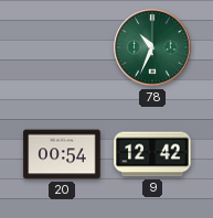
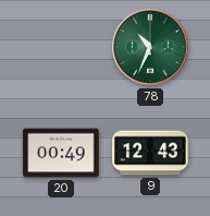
20: 00:54 -> 00:49 (61, 153)
9: 12:42 -> 12:43 (150, 153)
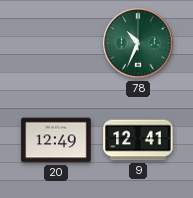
20: 00:49 -> 12:49 (56, 140)
9: 12:43 -> 12:41 (138, 140)
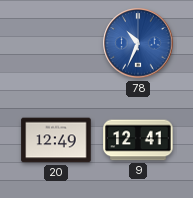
78 dial: green -> blue (138, 43)
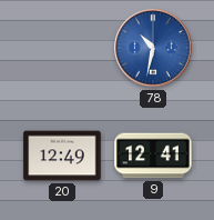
78: 10:34 -> 10:32 (153, 48)
